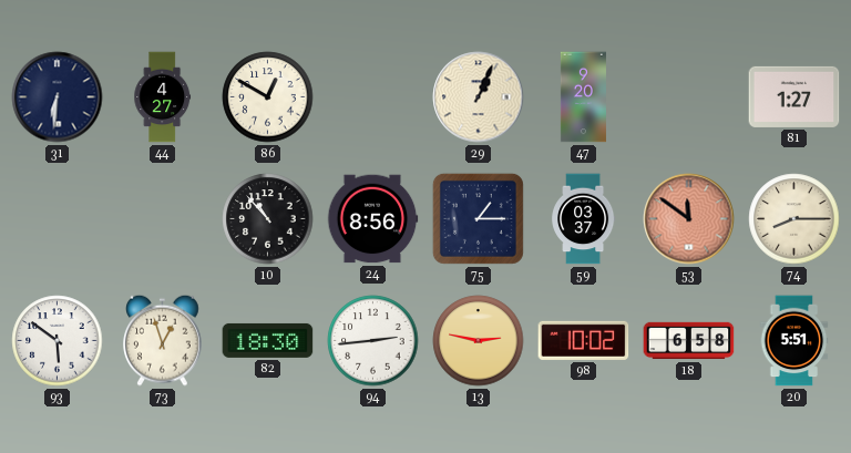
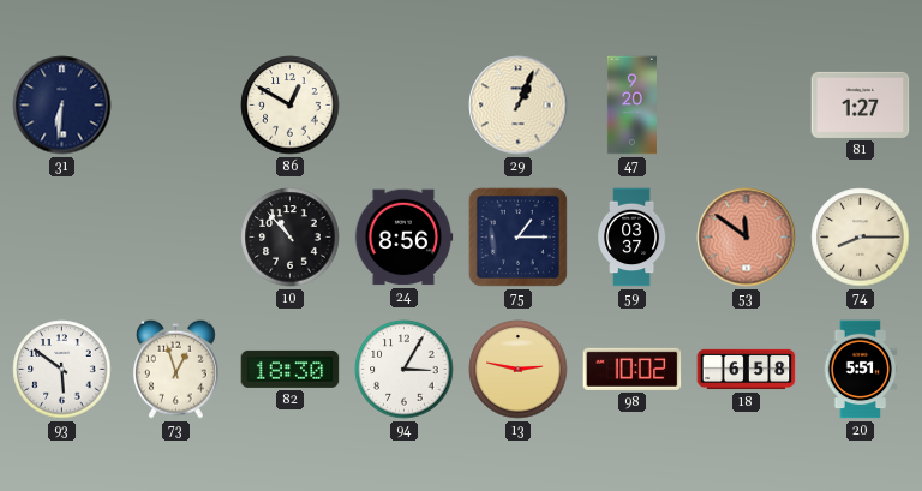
44: 4:27 -> none (163, 97)
94: 2:44 -> 3:05 (405, 370)
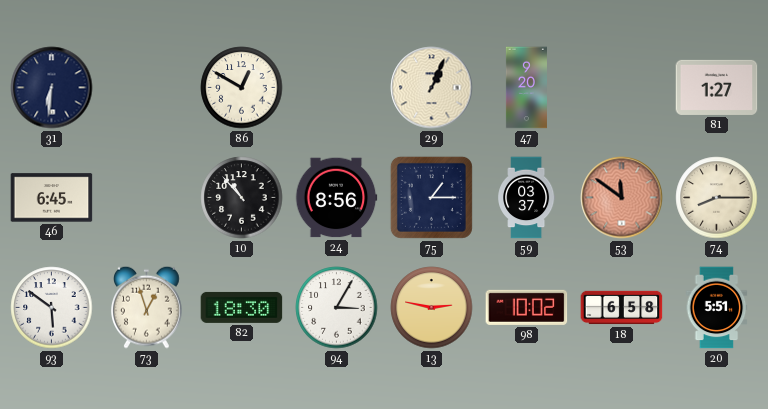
46: none -> 6:45 (52, 198)
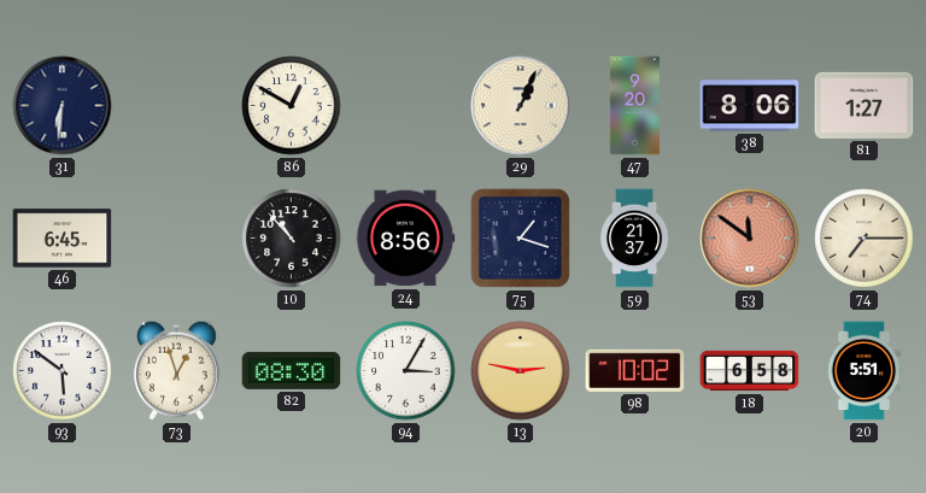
38: none -> 8:06 (750, 106)
75: 1:15 -> 1:18 (520, 237)
59: 03:37 -> 21:37 (635, 239)
74: 8:15 -> 7:15 (865, 239)
82: 18:30 -> 08:30 (292, 370)
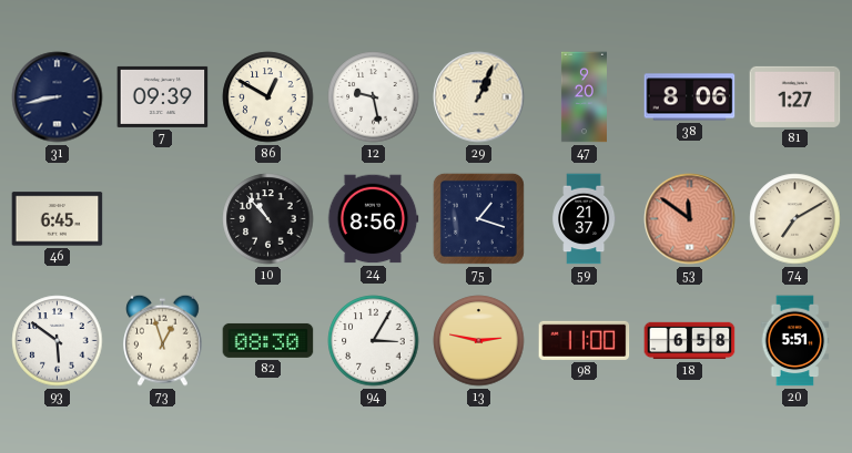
31: 6:31 -> 8:43 (58, 97)
7: none -> 09:39 (163, 96)
12: none -> 9:28 (374, 97)
74: 7:15 -> 7:10 (795, 219)
98: 10:02 -> 11:00 (585, 340)
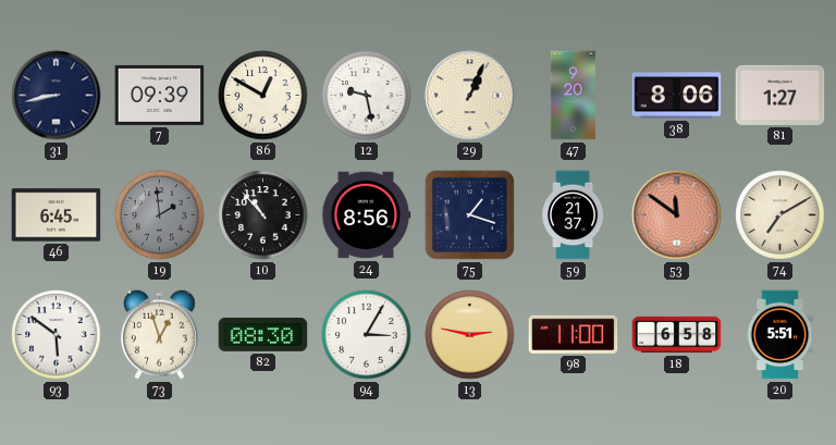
19: none -> 1:59 (160, 215)
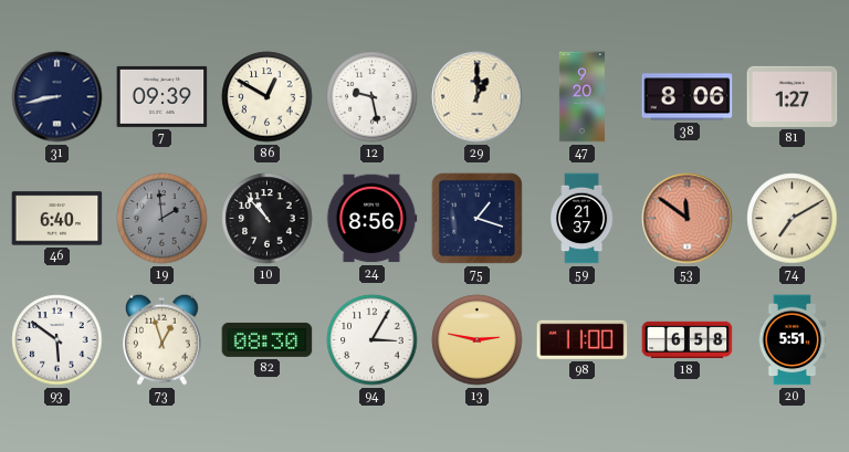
29: 1:04 -> 1:00 (478, 97)
46: 6:45 -> 6:40 (57, 219)
